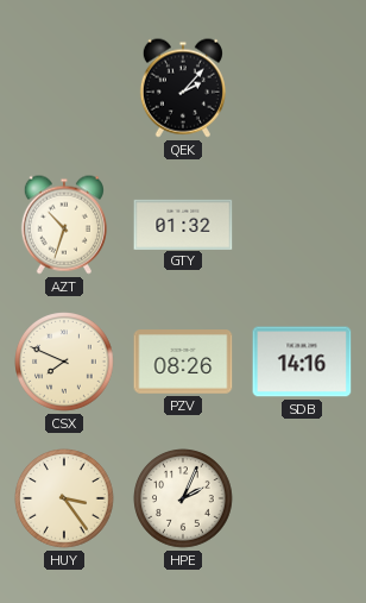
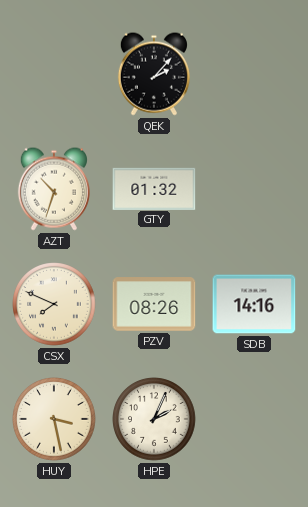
HUY: 3:24 -> 3:28 (54, 419)
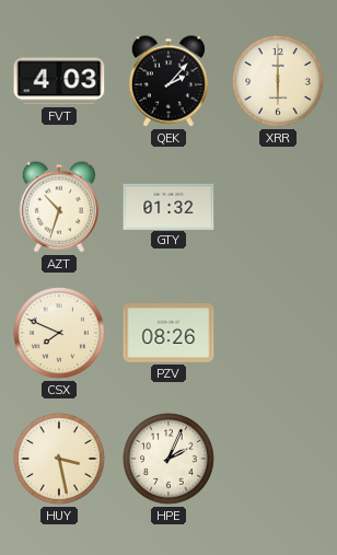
FVT: none -> 4:03 (59, 81)
XRR: none -> 6:00 (278, 81)
SDB: 14:16 -> none (254, 304)
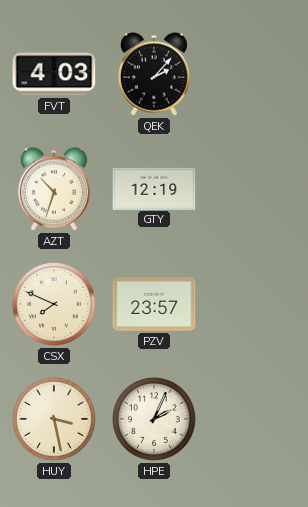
XRR: 6:00 -> none (278, 81)
GTY: 01:32 -> 12:19 (154, 188)
PZV: 08:26 -> 23:57 (154, 304)
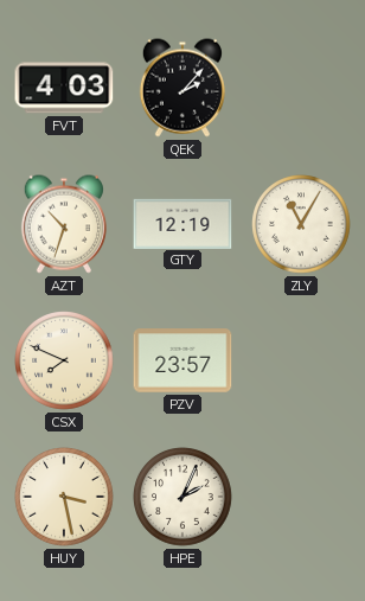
ZLY: none -> 11:05 (301, 224)
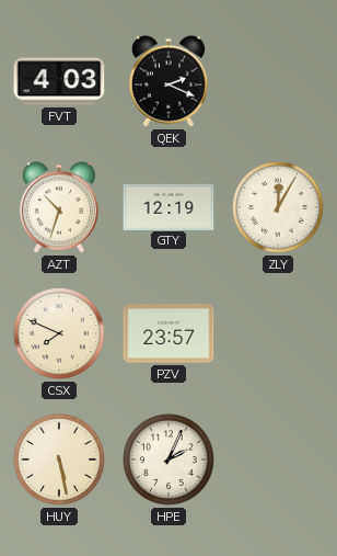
QEK: 2:07 -> 2:19 (168, 81)
ZLY: 11:05 -> 12:05 (278, 207)
HUY: 3:28 -> 5:28 (59, 459)
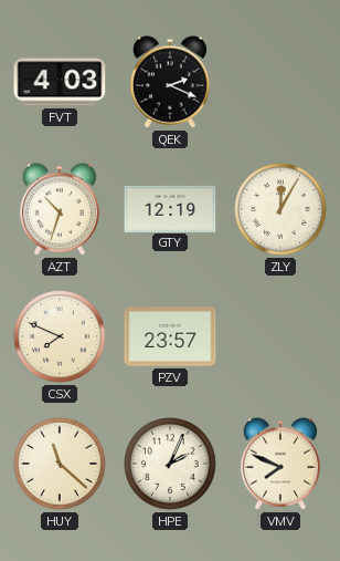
HUY: 5:28 -> 11:22 (60, 464)
VMV: none -> 7:49 (280, 464)
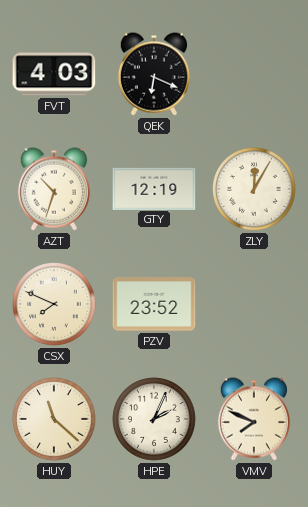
QEK: 2:19 -> 6:19 (154, 74)
PZV: 23:57 -> 23:52 (154, 304)
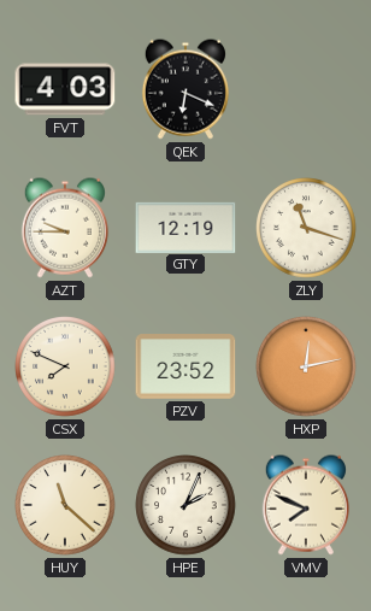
AZT: 10:33 -> 9:45 (65, 228)
ZLY: 12:05 -> 11:18 (306, 228)
HXP: none -> 12:13 (306, 366)
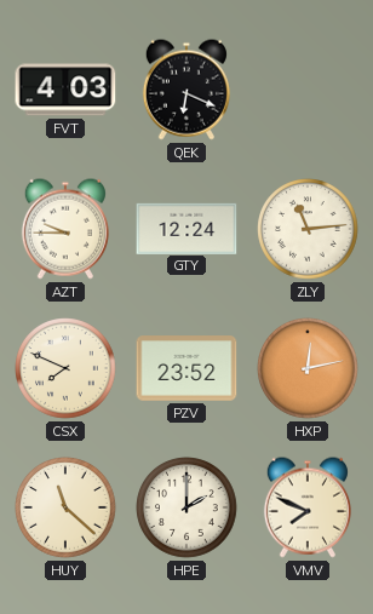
GTY: 12:19 -> 12:24 (187, 228)
ZLY: 11:18 -> 11:14 (308, 229)
HPE: 2:04 -> 2:00 (187, 507)
